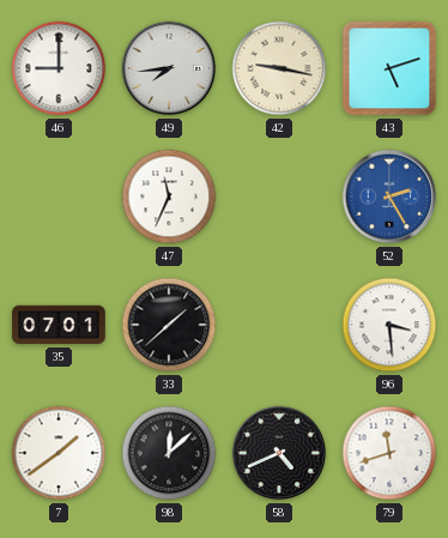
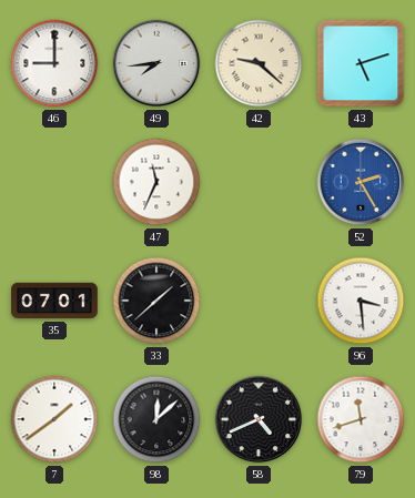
42: 9:17 -> 9:22 (259, 63)
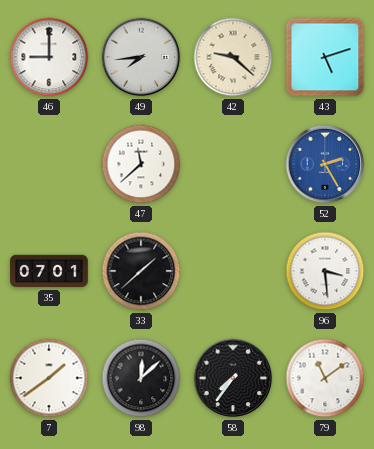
47: 11:34 -> 11:38 (141, 164)
58: 4:41 -> 7:36 (233, 378)
79: 11:42 -> 11:09 (325, 378)
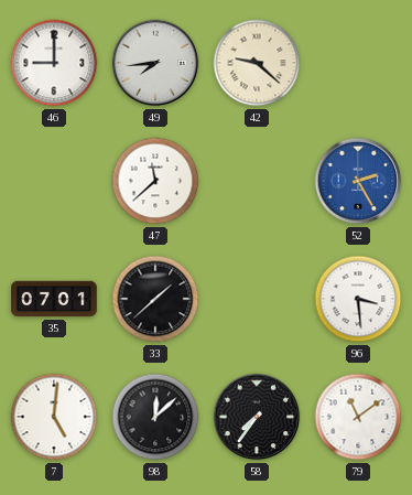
43: 5:12 -> none (325, 57)
7: 1:39 -> 5:01 (54, 417)
